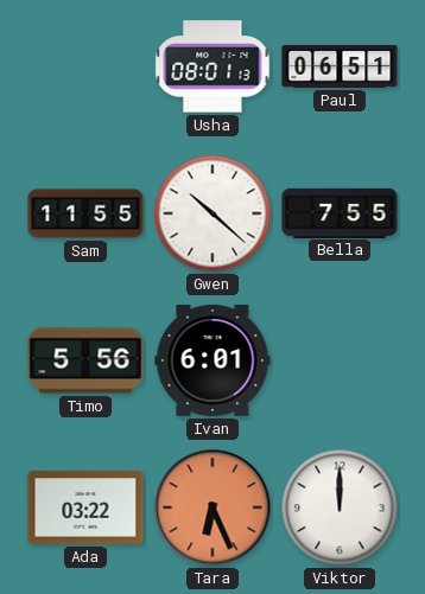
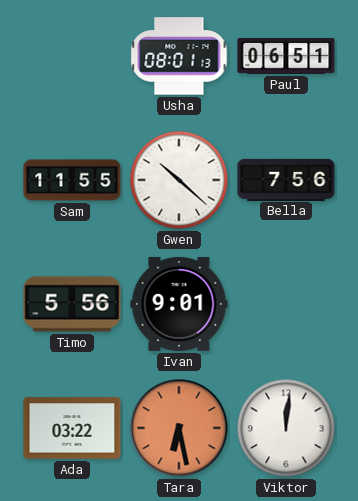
Bella: 7:55 -> 7:56 (286, 179)
Ivan: 6:01 -> 9:01 (179, 304)
Tara: 6:26 -> 6:28 (179, 428)
Viktor: 12:00 -> 12:01 (286, 428)
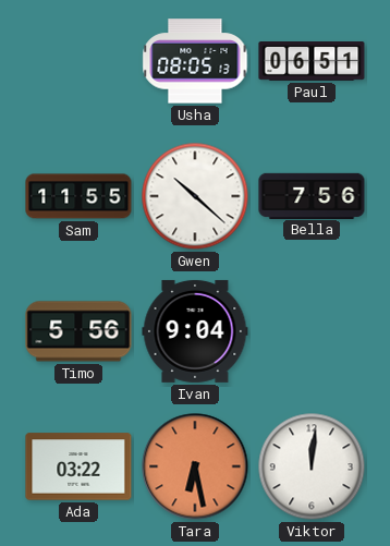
Usha: 08:01 -> 08:05 (195, 61)
Ivan: 9:01 -> 9:04 (195, 331)
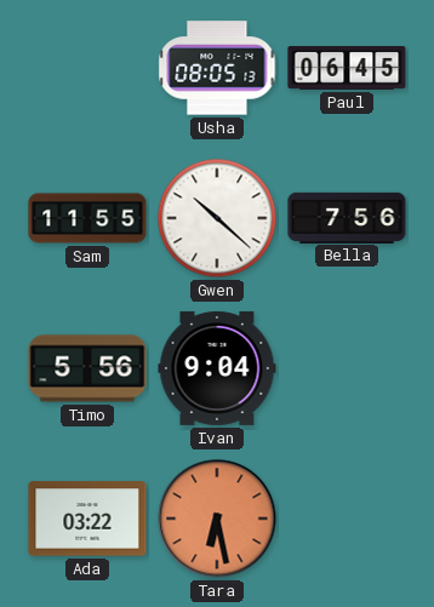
Paul: 06:51 -> 06:45 (347, 69)
Viktor: 12:01 -> none (312, 466)
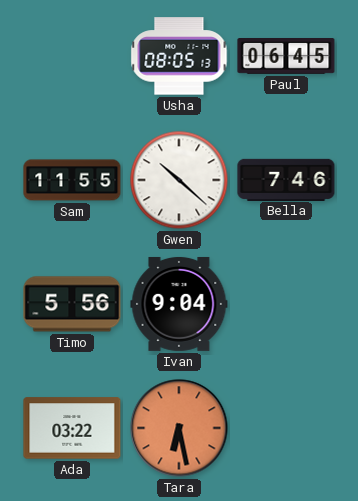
Bella: 7:56 -> 7:46 (286, 179)
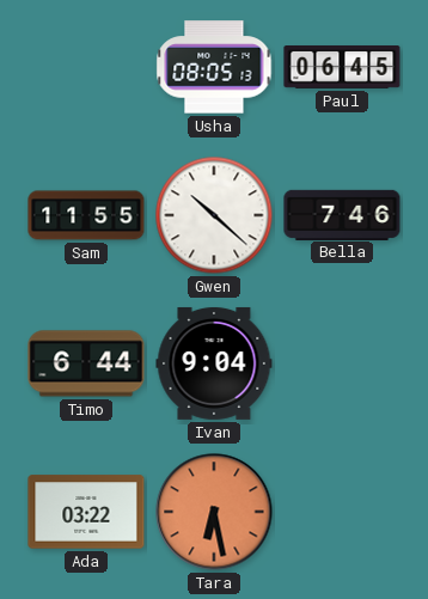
Timo: 5:56 -> 6:44 (86, 363)
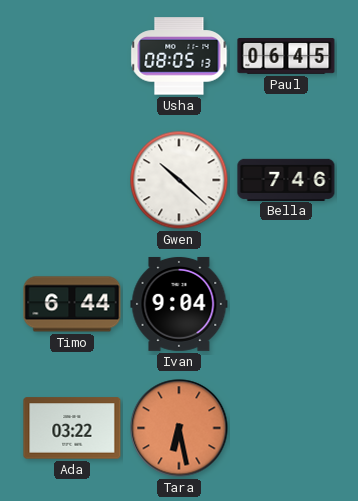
Sam: 11:55 -> none (86, 215)
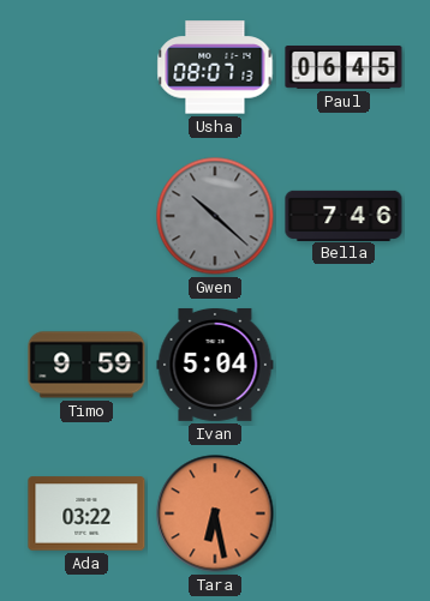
Usha: 08:05 -> 08:07 (215, 67)
Gwen dial: white -> grey (215, 216)
Timo: 6:44 -> 9:59 (86, 365)
Ivan: 9:04 -> 5:04 (215, 365)
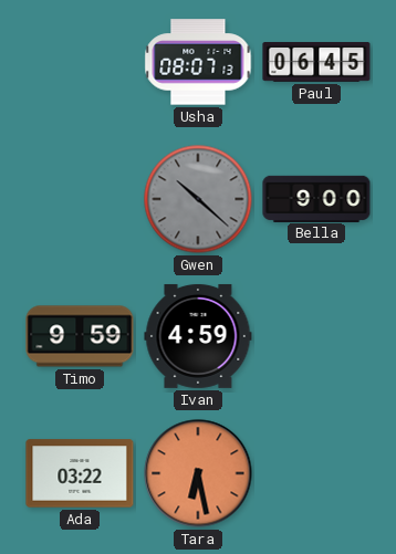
Bella: 7:46 -> 9:00 (316, 198)
Ivan: 5:04 -> 4:59 (198, 336)
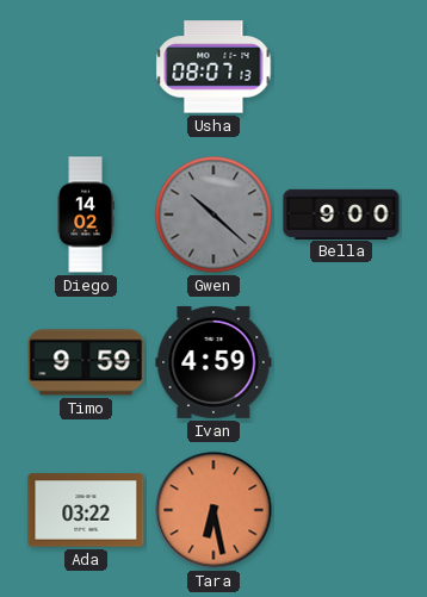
Paul: 06:45 -> none (316, 63)
Diego: none -> 14:02 (86, 214)
